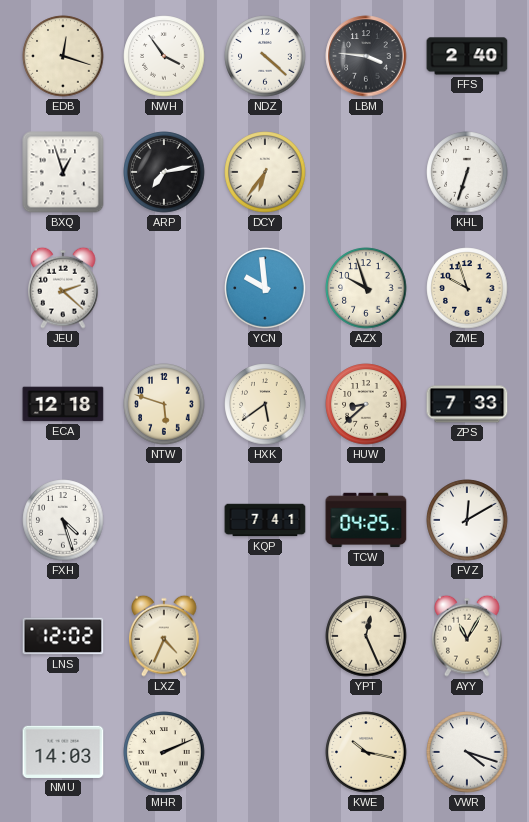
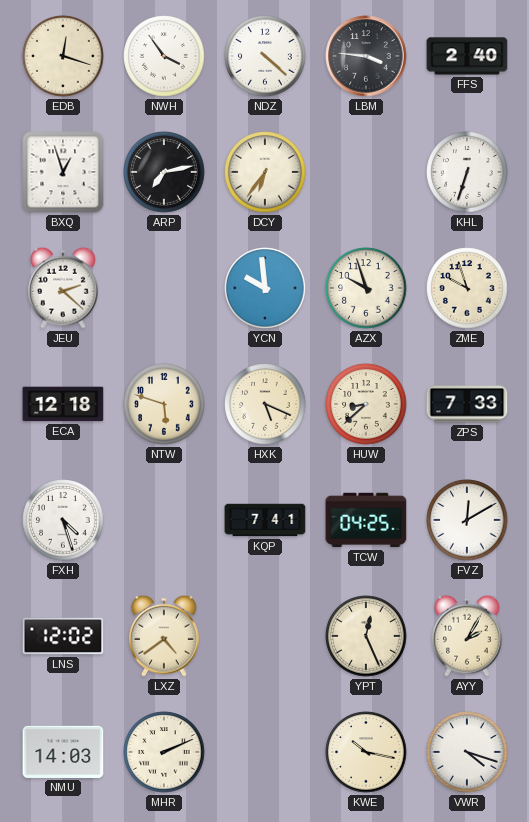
HXK: 5:39 -> 5:19 (265, 404)
LXZ: 4:34 -> 4:39 (165, 636)
AYY: 11:05 -> 2:05 (468, 636)
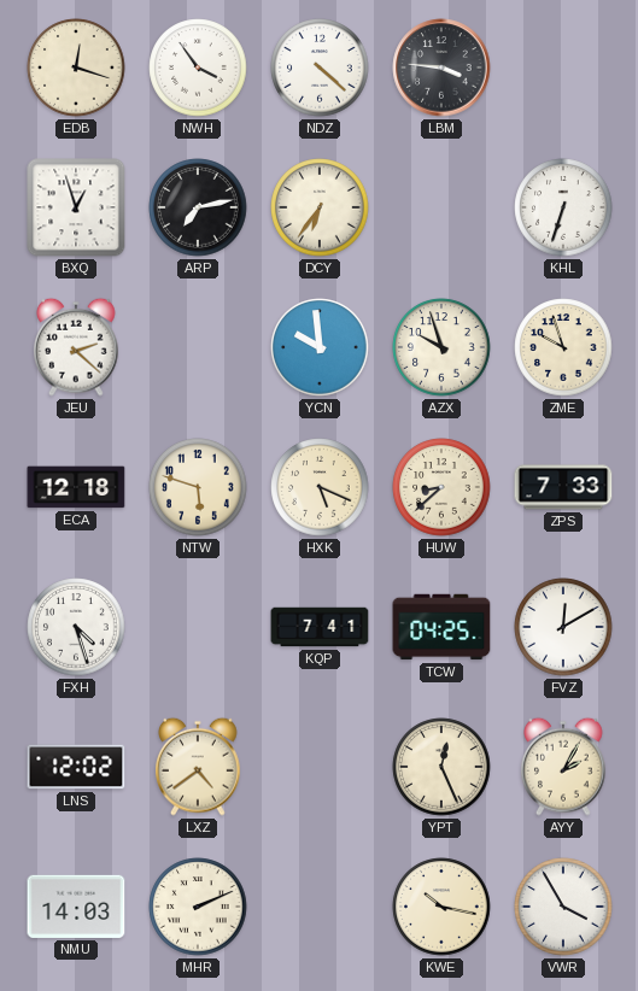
FFS: 2:40 -> none (467, 56)
VWR: 4:18 -> 3:55 (563, 907)
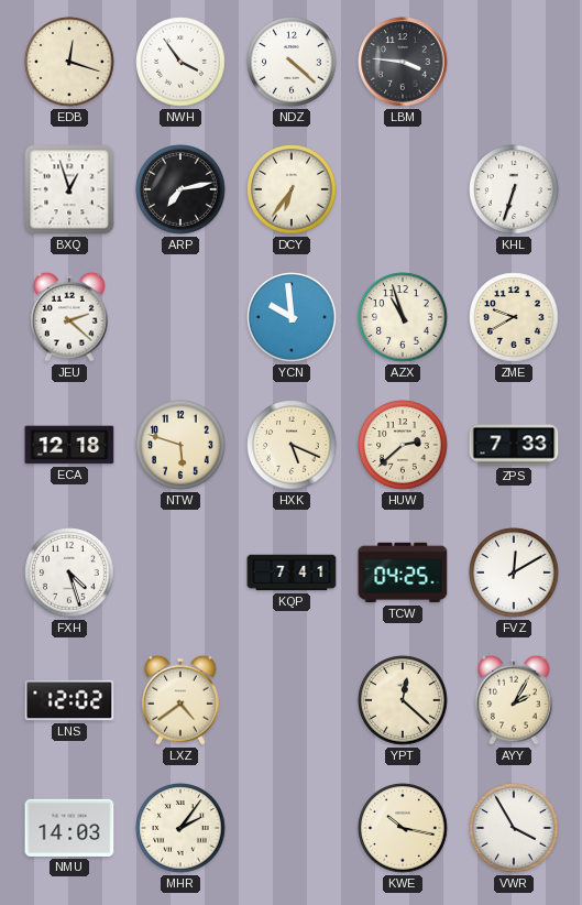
AZX: 9:57 -> 10:57 (403, 317)
ZME: 9:57 -> 9:40 (514, 317)
HUW: 8:38 -> 2:38 (403, 445)
YPT: 12:26 -> 12:22 (403, 700)
MHR: 2:11 -> 2:06 (180, 828)
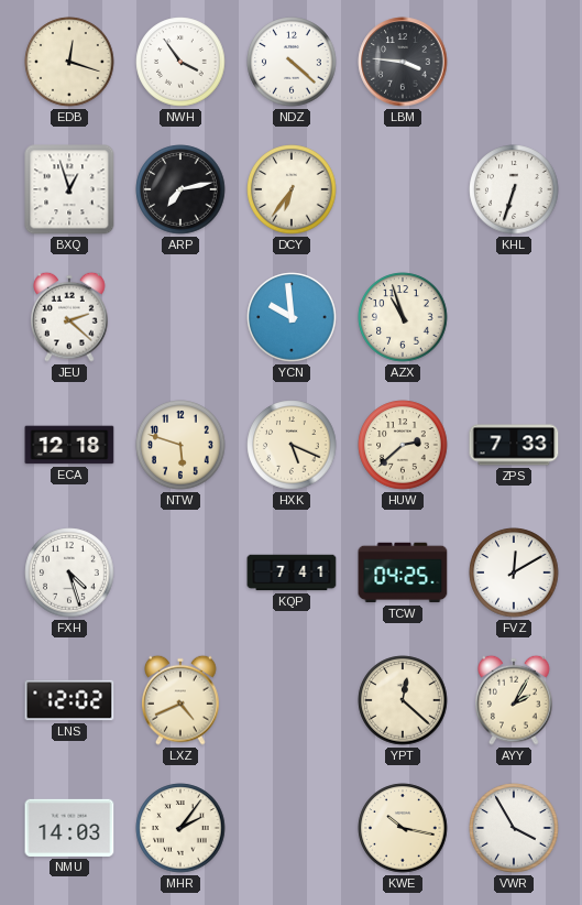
ZME: 9:40 -> none (514, 317)
LXZ: 4:39 -> 4:41 (182, 700)
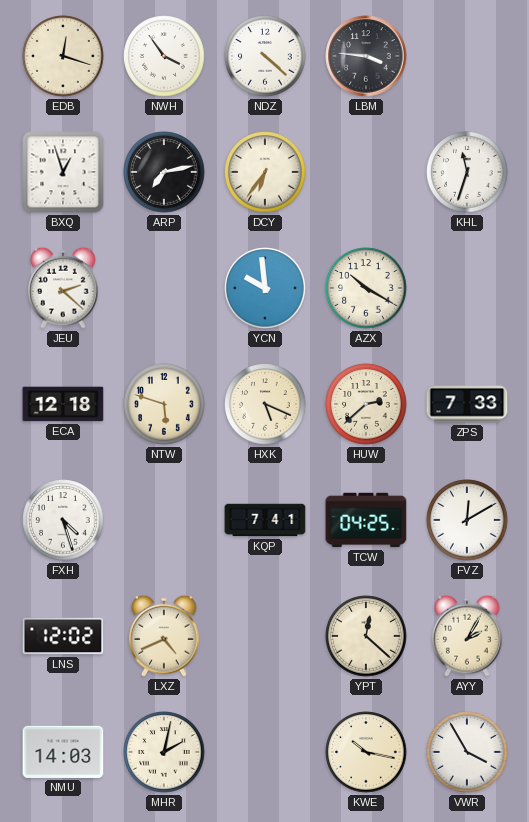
KHL: 6:33 -> 11:33 (467, 172)
AZX: 10:57 -> 10:20 (366, 288)
MHR: 2:06 -> 2:02 (164, 752)
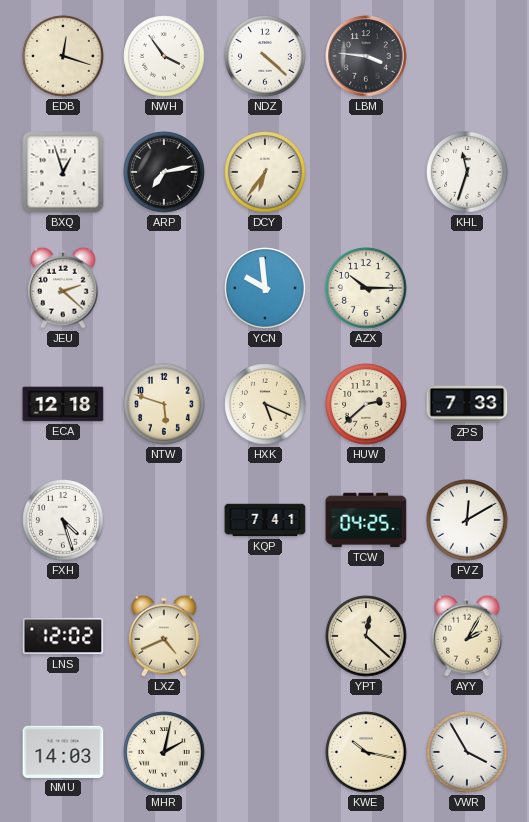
AZX: 10:20 -> 10:15 (366, 288)
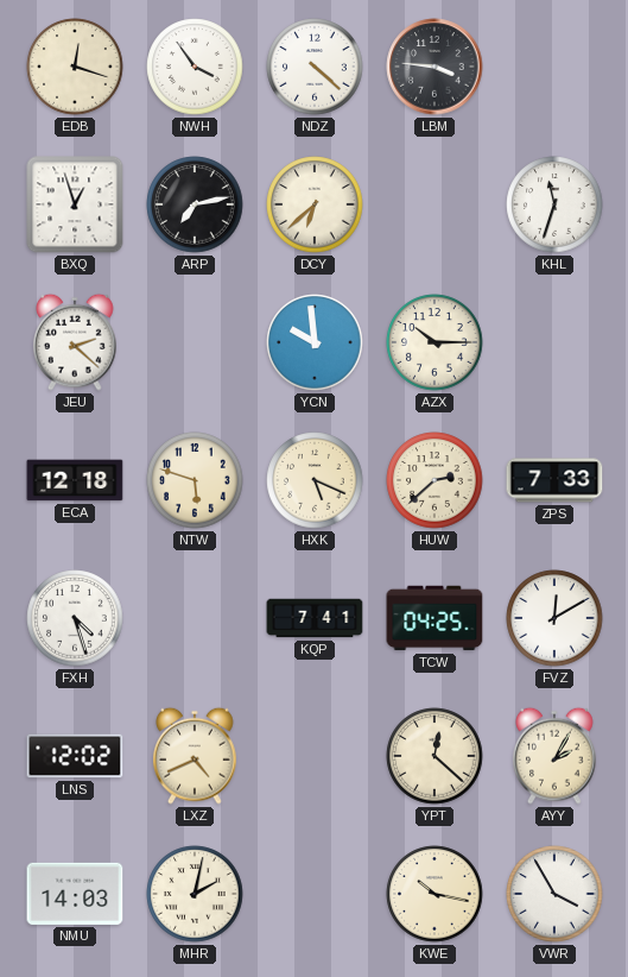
DCY: 6:36 -> 6:38 (315, 204)
